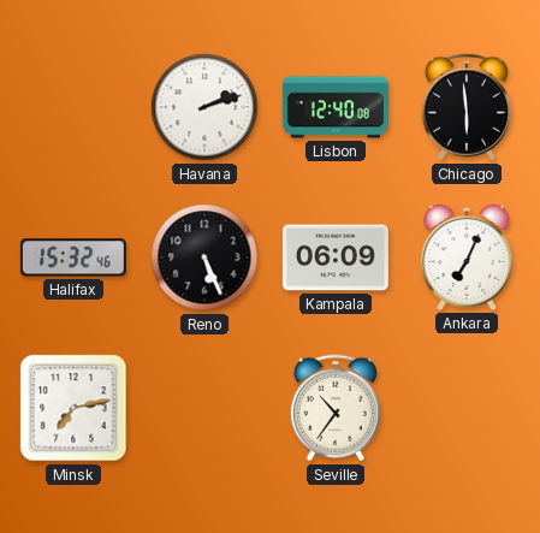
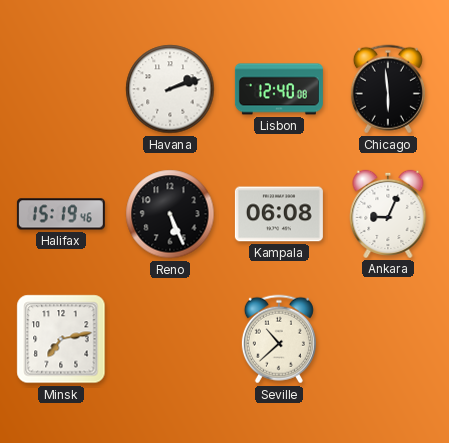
Halifax: 15:32 -> 15:19 (61, 214)
Kampala: 06:09 -> 06:08 (279, 214)
Ankara: 7:04 -> 9:04 (388, 214)
Seville: 10:36 -> 10:38 (279, 339)
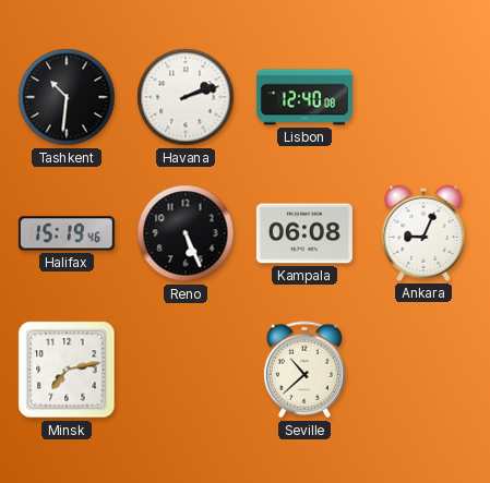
Tashkent: none -> 10:31 (67, 97)
Chicago: 5:59 -> none (388, 89)
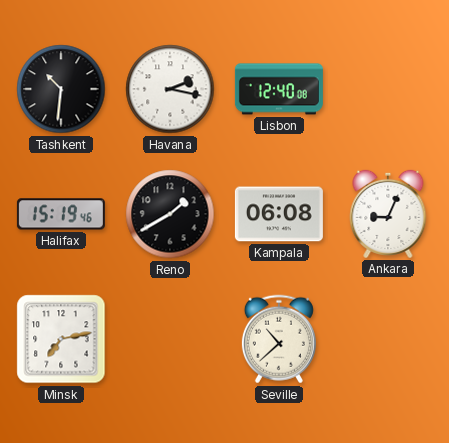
Havana: 2:12 -> 2:17 (170, 89)
Reno: 5:26 -> 1:40 (170, 214)
